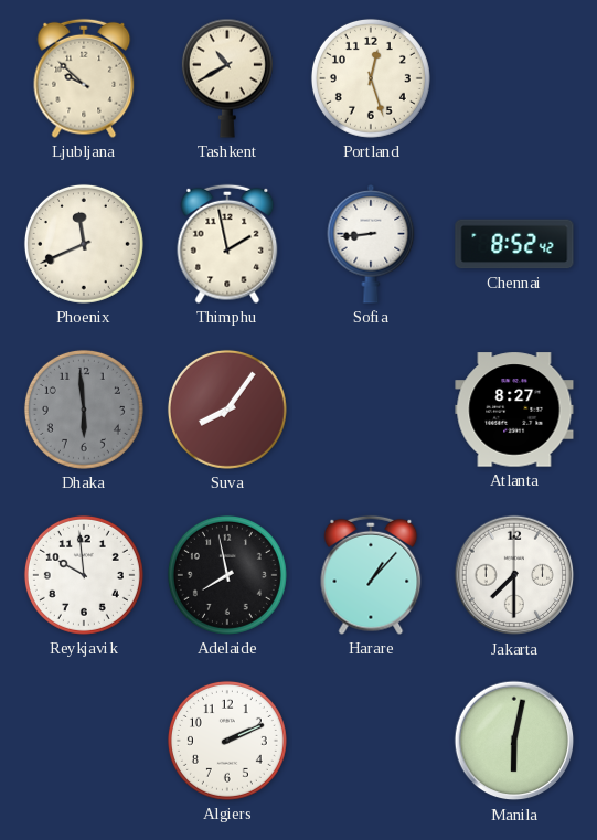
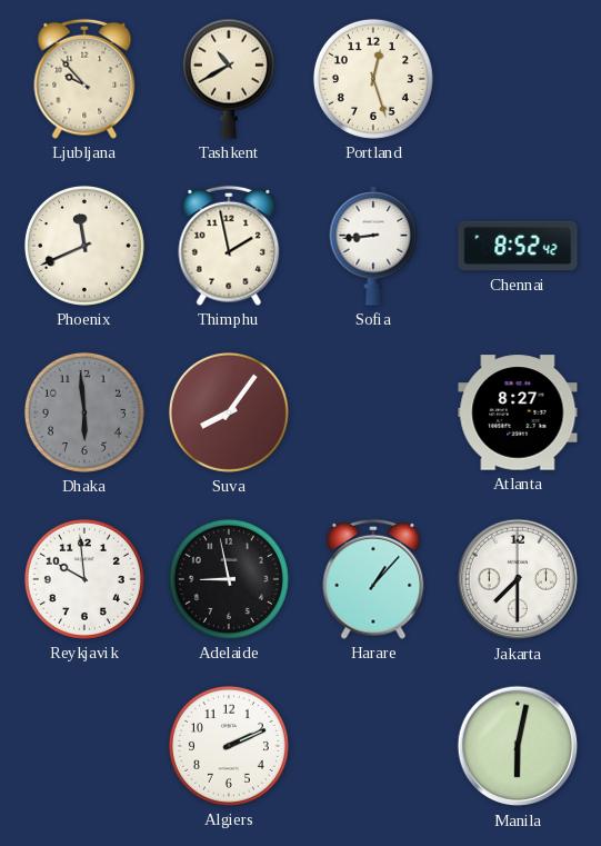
Ljubljana: 9:52 -> 9:53 (84, 79)
Adelaide: 7:58 -> 8:58 (229, 579)
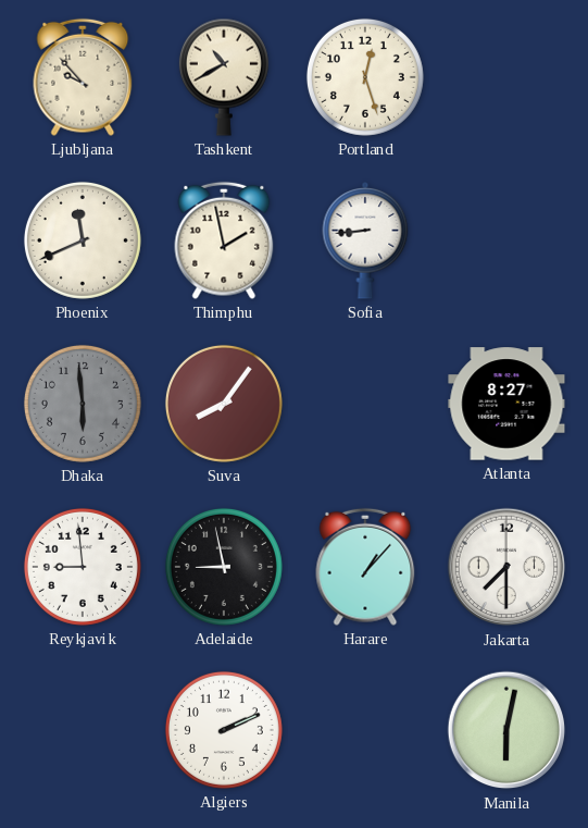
Chennai: 8:52 -> none (518, 246)
Reykjavik: 9:59 -> 8:59 (83, 567)
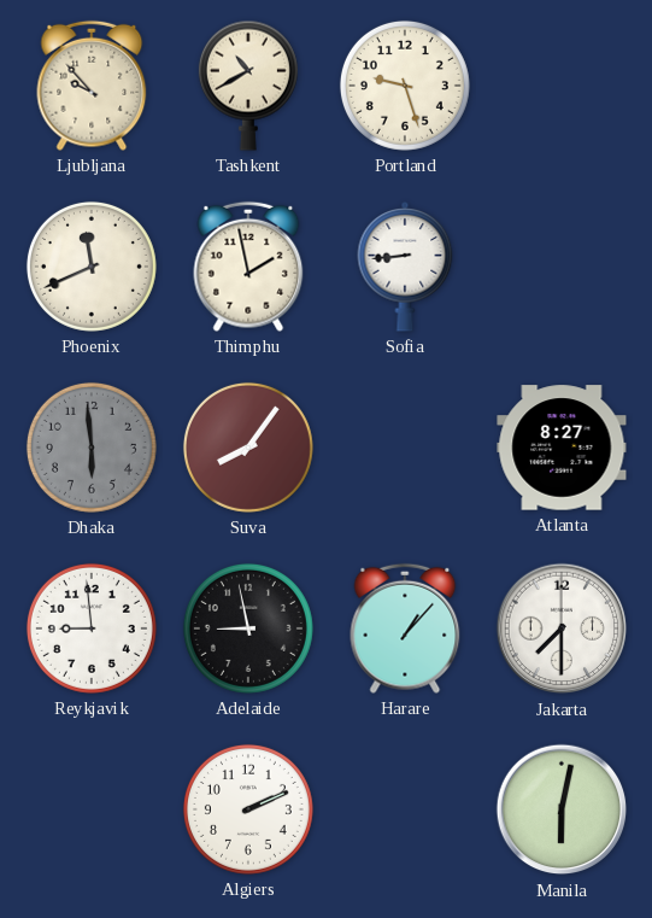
Portland: 12:27 -> 9:27 (405, 86)
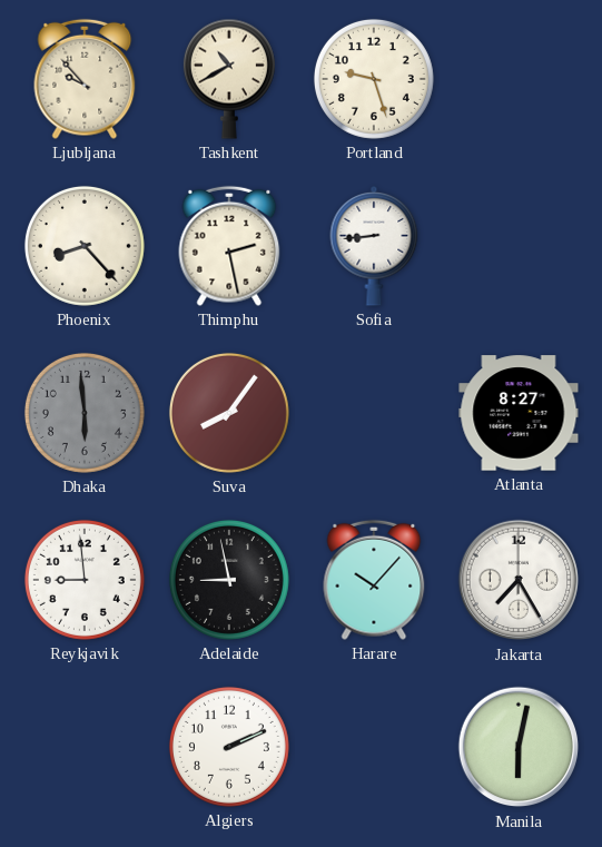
Phoenix: 11:41 -> 8:23 (85, 246)
Thimphu: 1:58 -> 2:28 (229, 246)
Harare: 1:07 -> 10:07 (374, 580)
Jakarta: 7:30 -> 7:25 (519, 580)
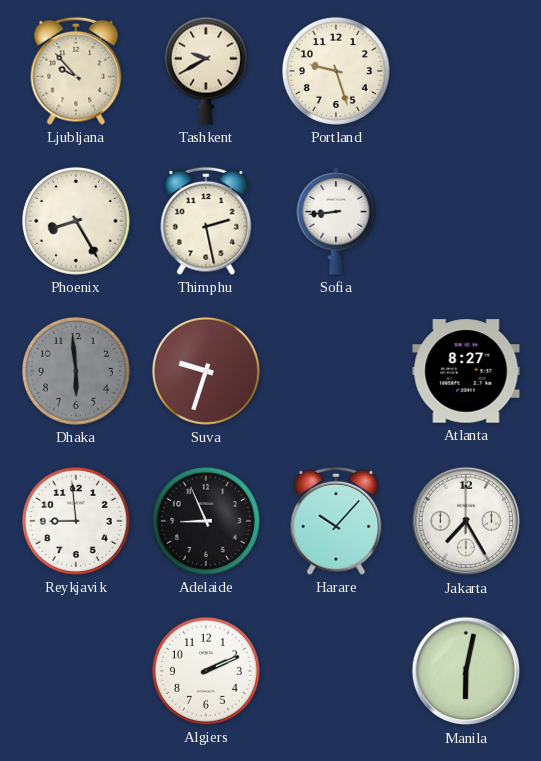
Tashkent: 10:40 -> 9:40 (206, 71)
Phoenix: 8:23 -> 8:25 (76, 221)
Suva: 8:06 -> 9:33 (206, 371)
Adelaide: 8:58 -> 8:56 (206, 521)
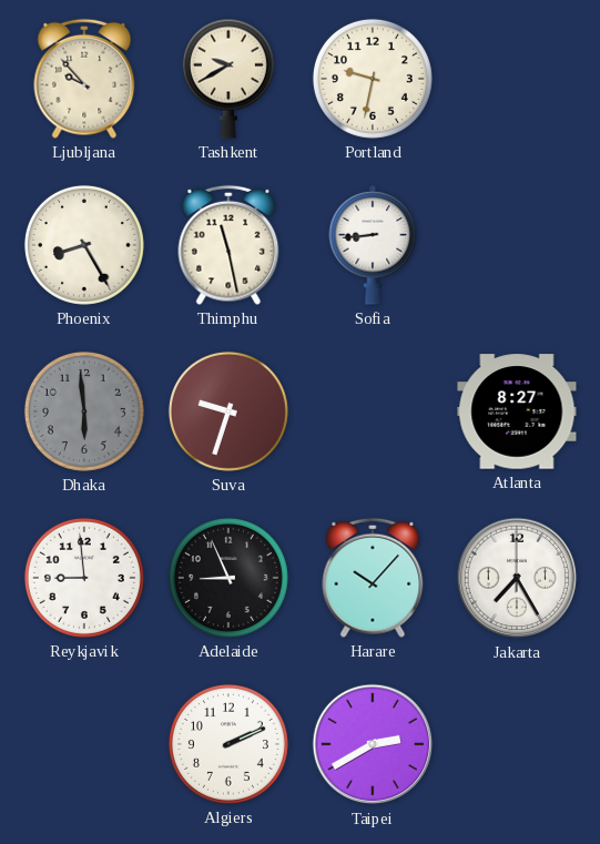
Portland: 9:27 -> 9:32 (373, 79)
Thimphu: 2:28 -> 11:28 (228, 245)
Taipei: none -> 2:40 (373, 744)
Manila: 6:02 -> none (466, 671)
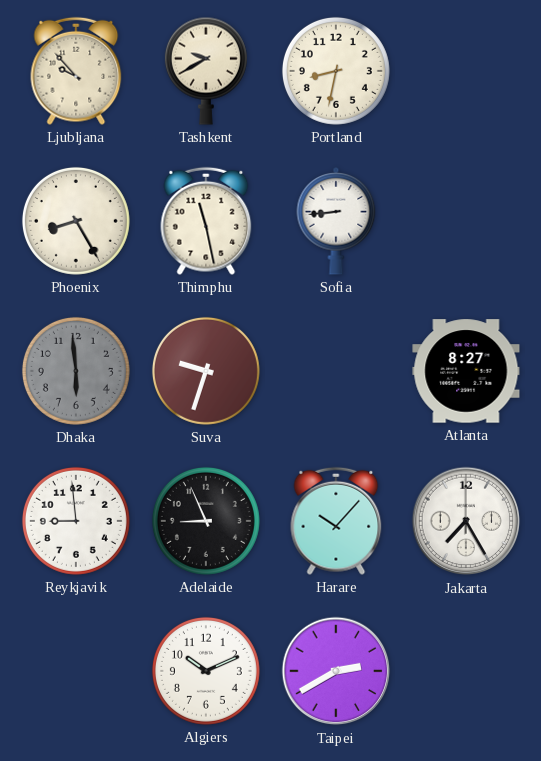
Portland: 9:32 -> 8:32 (336, 71)
Algiers: 2:11 -> 10:11 (206, 671)
